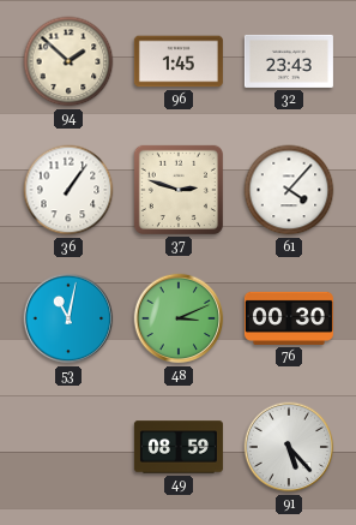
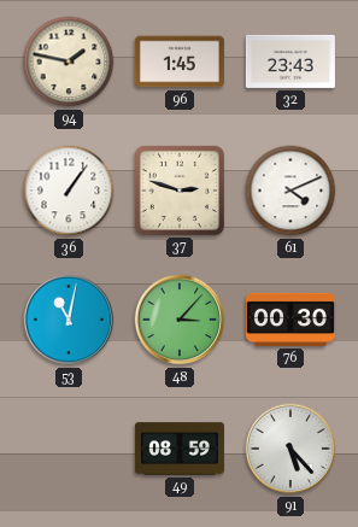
94: 1:52 -> 1:47 (69, 62)
61: 4:07 -> 4:11 (290, 191)
48: 3:11 -> 3:07 (180, 320)
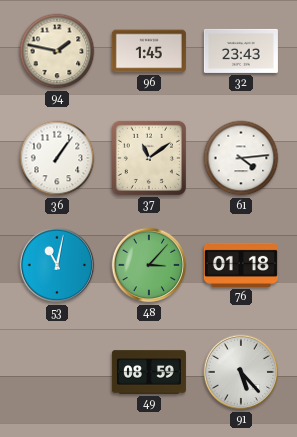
37: 2:48 -> 11:09 (149, 158)
61: 4:11 -> 4:14 (241, 158)
76: 00:30 -> 01:18 (241, 265)
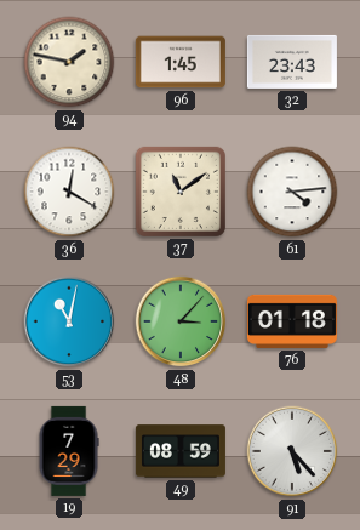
36: 1:06 -> 12:20 (69, 192)
19: none -> 7:29 (69, 451)
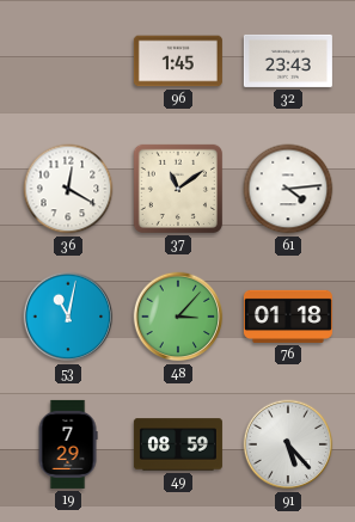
94: 1:47 -> none (69, 62)
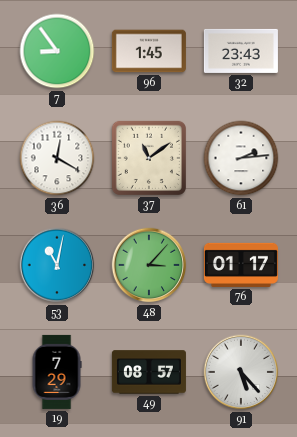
7: none -> 8:54 (57, 51)
61: 4:14 -> 2:14 (241, 158)
76: 01:18 -> 01:17 (241, 265)
49: 08:59 -> 08:57 (149, 372)
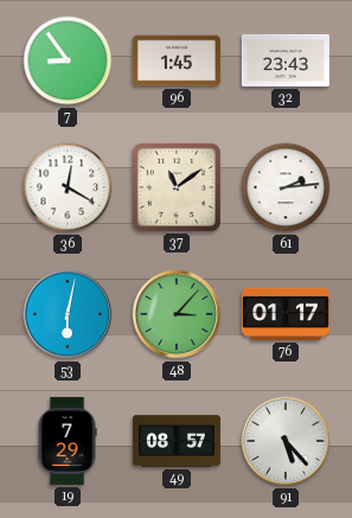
53: 11:02 -> 6:02 (68, 314)
